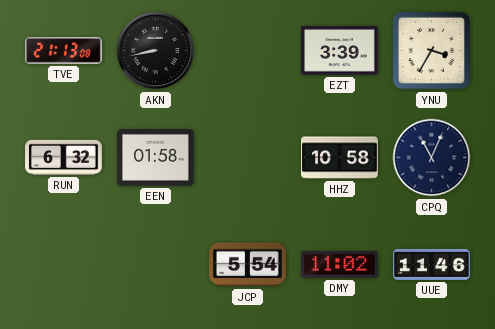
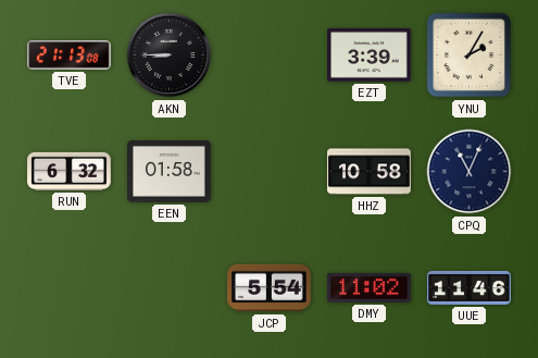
AKN: 8:43 -> 8:45 (170, 55)
YNU: 3:35 -> 2:05 (470, 55)
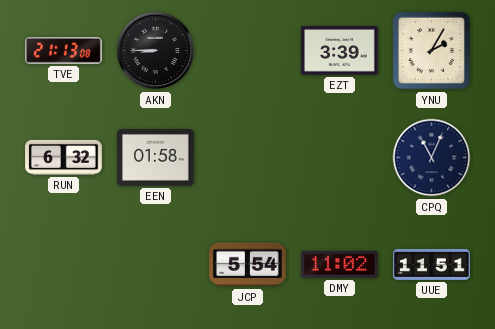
HHZ: 10:58 -> none (370, 172)
UUE: 11:46 -> 11:51 (432, 264)
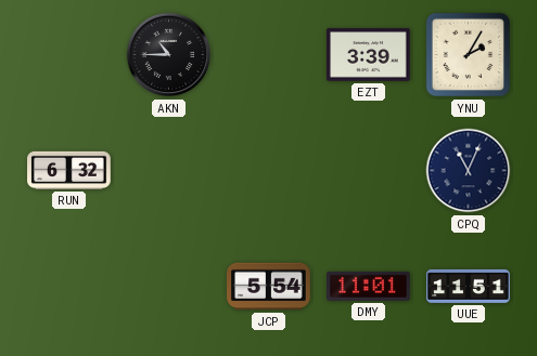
TVE: 21:13 -> none (64, 51)
AKN: 8:45 -> 10:45 (169, 55)
EEN: 01:58 -> none (156, 158)
DMY: 11:02 -> 11:01 (369, 286)
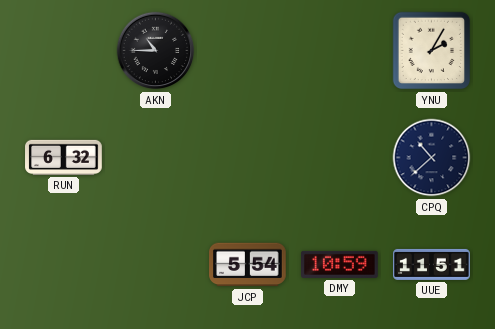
EZT: 3:39 -> none (369, 55)
CPQ: 11:04 -> 10:38 (432, 158)
DMY: 11:01 -> 10:59 (340, 264)
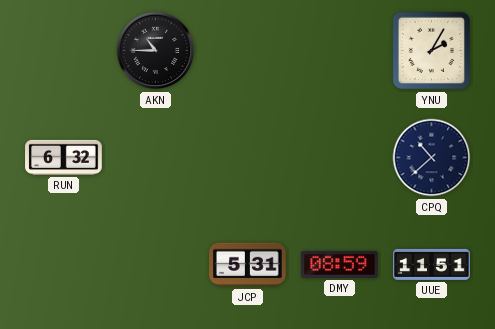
JCP: 5:54 -> 5:31 (248, 265)
DMY: 10:59 -> 08:59 (340, 264)
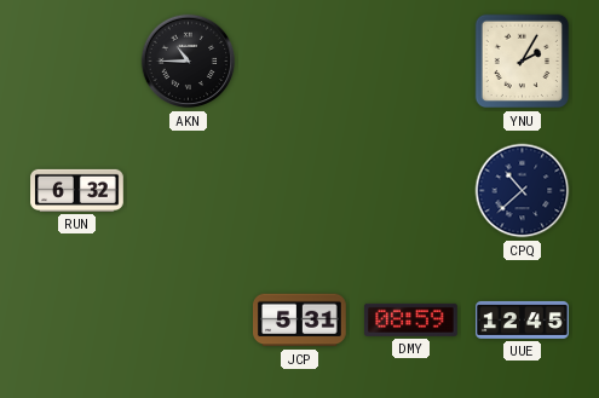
UUE: 11:51 -> 12:45 (523, 319)
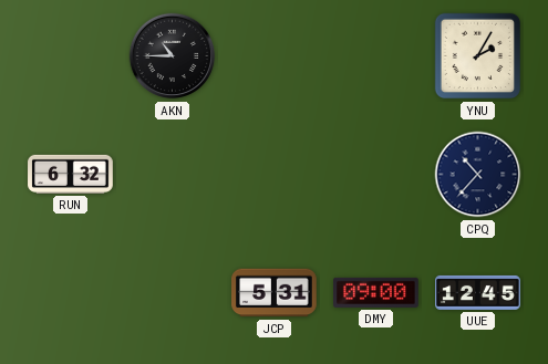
CPQ: 10:38 -> 10:37 (478, 175)
DMY: 08:59 -> 09:00 (376, 292)
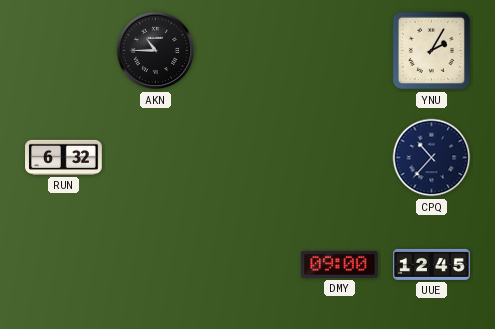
JCP: 5:31 -> none (275, 293)
